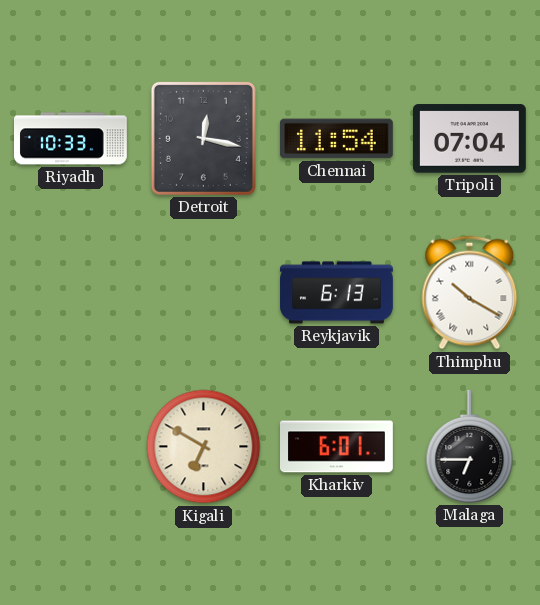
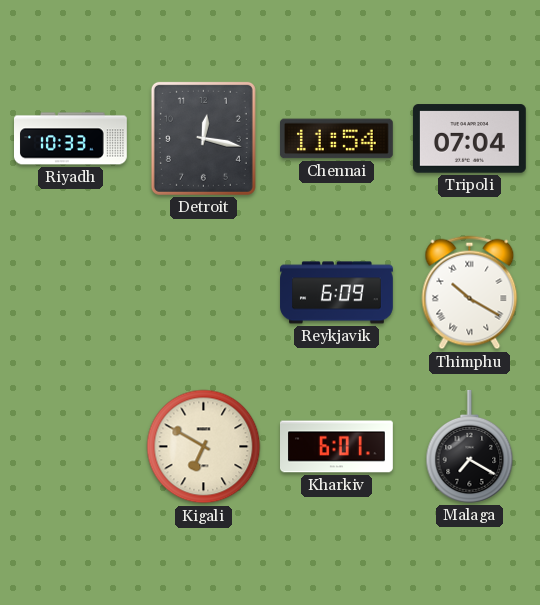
Reykjavik: 6:13 -> 6:09 (337, 293)
Malaga: 6:45 -> 7:20 (470, 446)
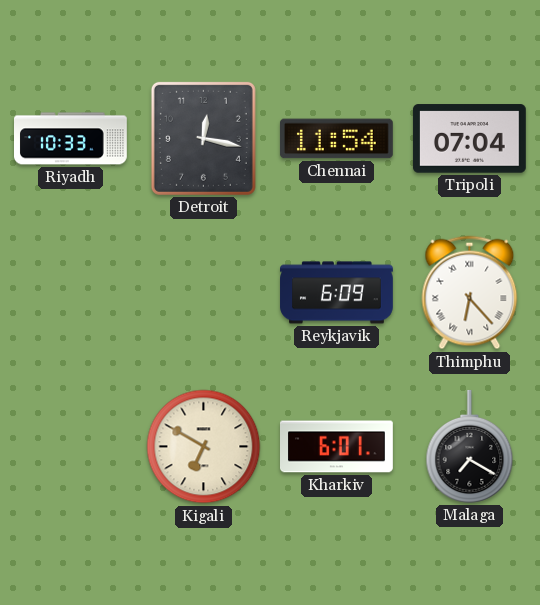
Thimphu: 10:20 -> 6:23 (470, 293)
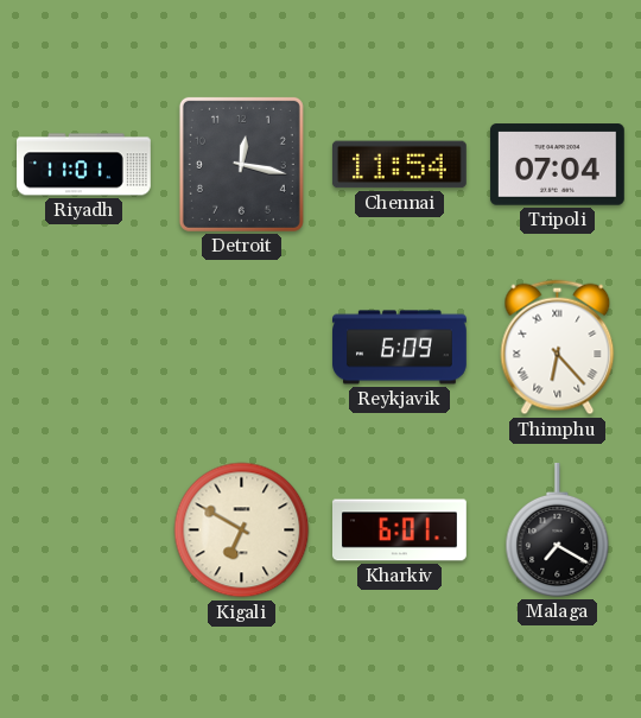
Riyadh: 10:33 -> 11:01 (84, 165)
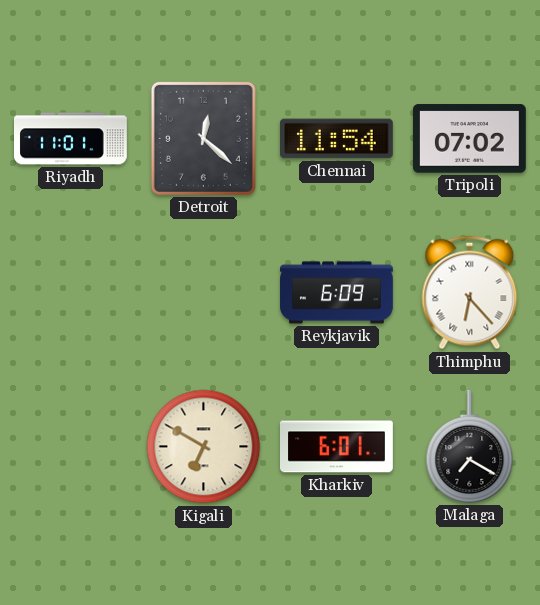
Detroit: 12:17 -> 12:22 (203, 138)
Tripoli: 07:04 -> 07:02 (469, 139)
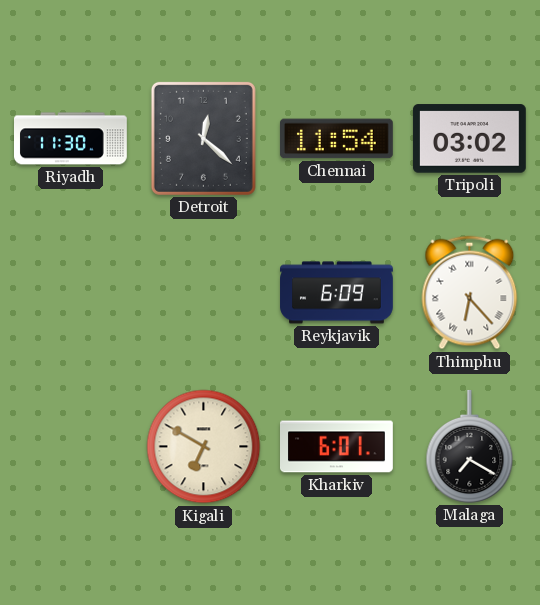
Riyadh: 11:01 -> 11:30 (71, 139)
Tripoli: 07:02 -> 03:02 (469, 139)
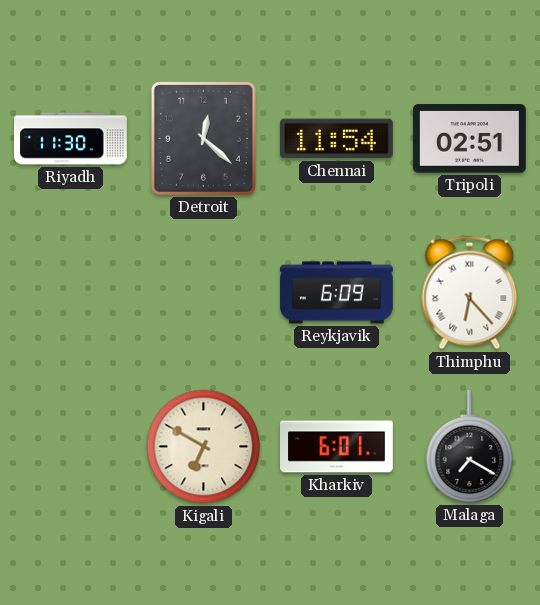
Tripoli: 03:02 -> 02:51 (469, 139)
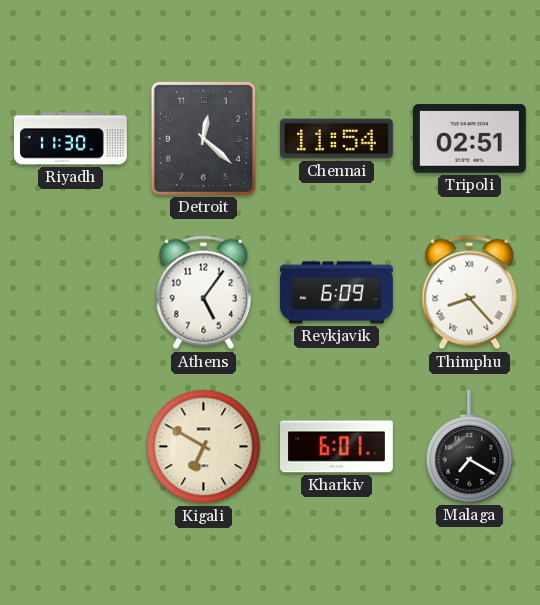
Athens: none -> 5:06 (204, 293)
Thimphu: 6:23 -> 8:23 (470, 293)
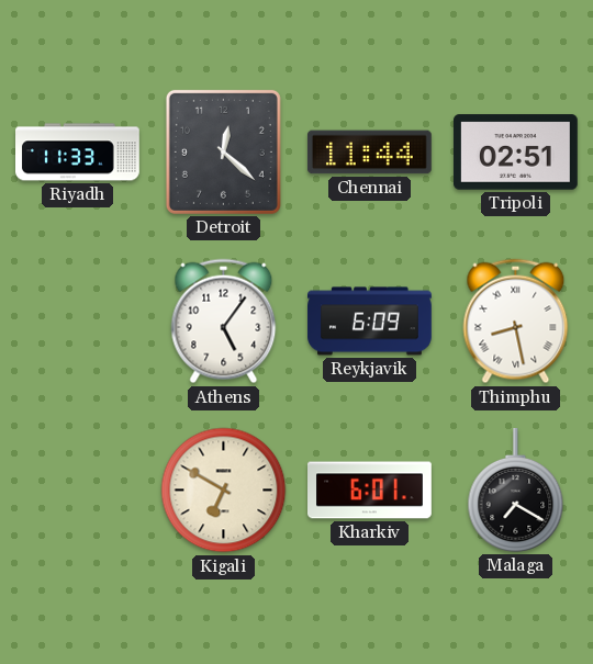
Riyadh: 11:30 -> 11:33 (78, 153)
Chennai: 11:54 -> 11:44 (369, 153)
Thimphu: 8:23 -> 8:28 (516, 322)
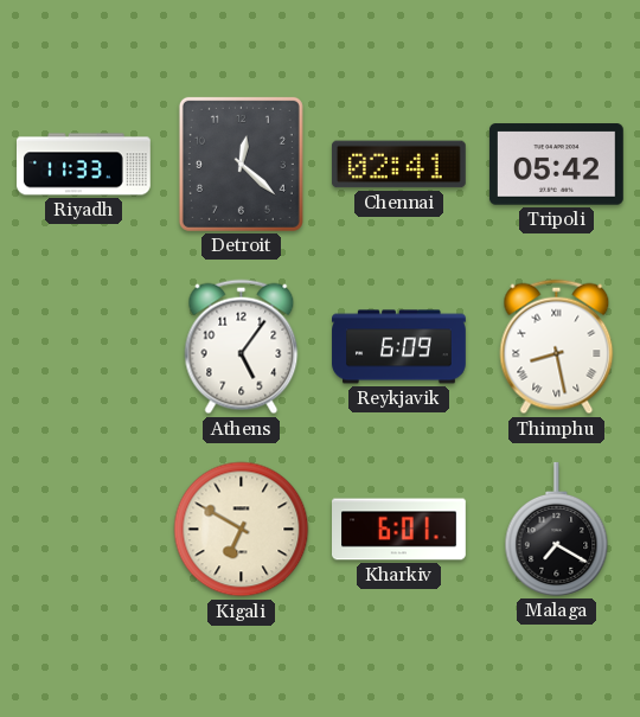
Chennai: 11:44 -> 02:41 (398, 165)
Tripoli: 02:51 -> 05:42 (556, 165)
